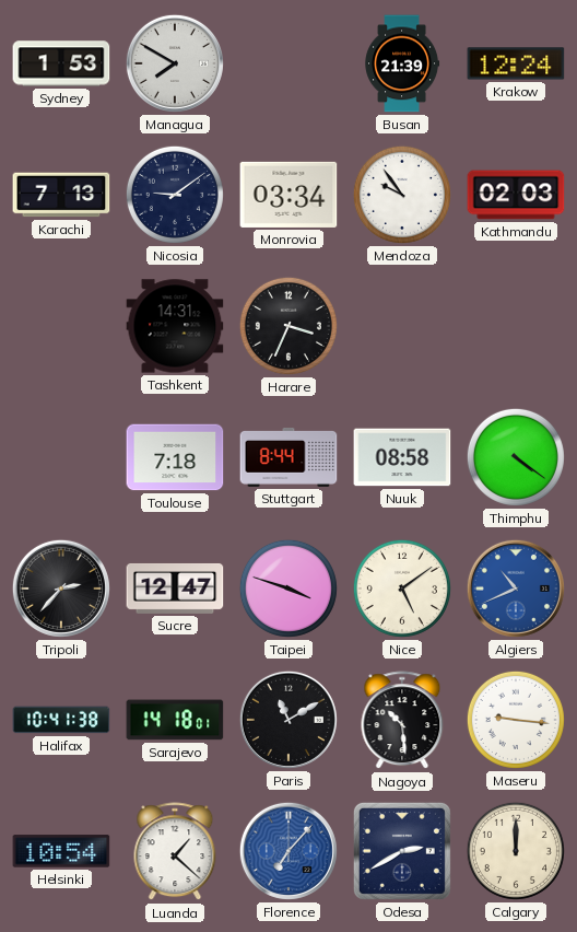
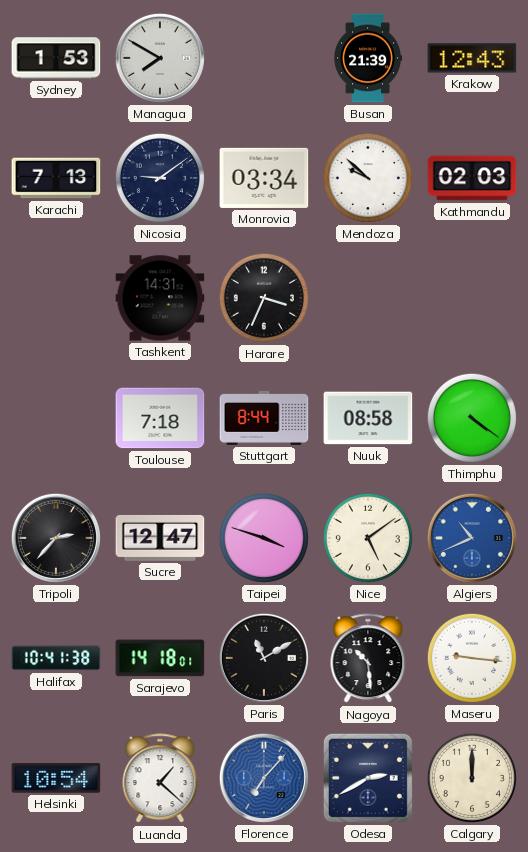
Krakow: 12:24 -> 12:43 (472, 58)
Mendoza: 9:54 -> 9:52 (368, 178)
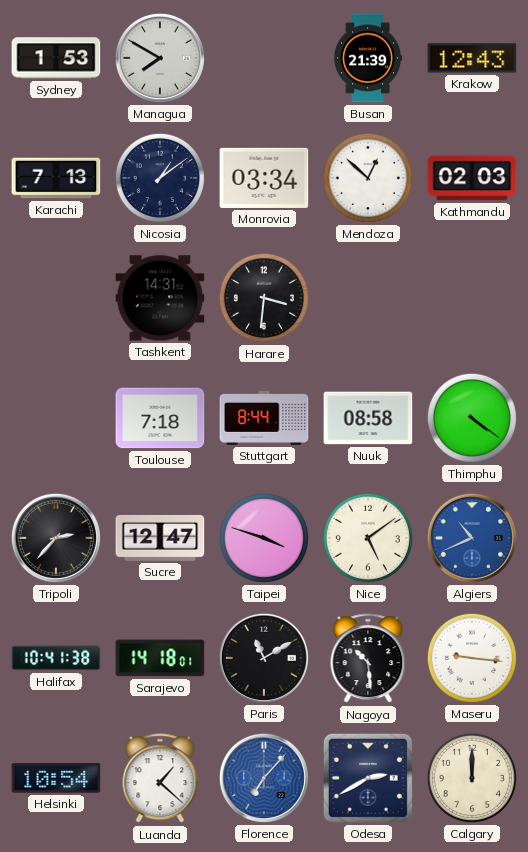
Nicosia: 9:09 -> 1:09 (160, 178)
Mendoza: 9:52 -> 12:52 (368, 178)
Harare: 3:34 -> 3:31 (264, 298)
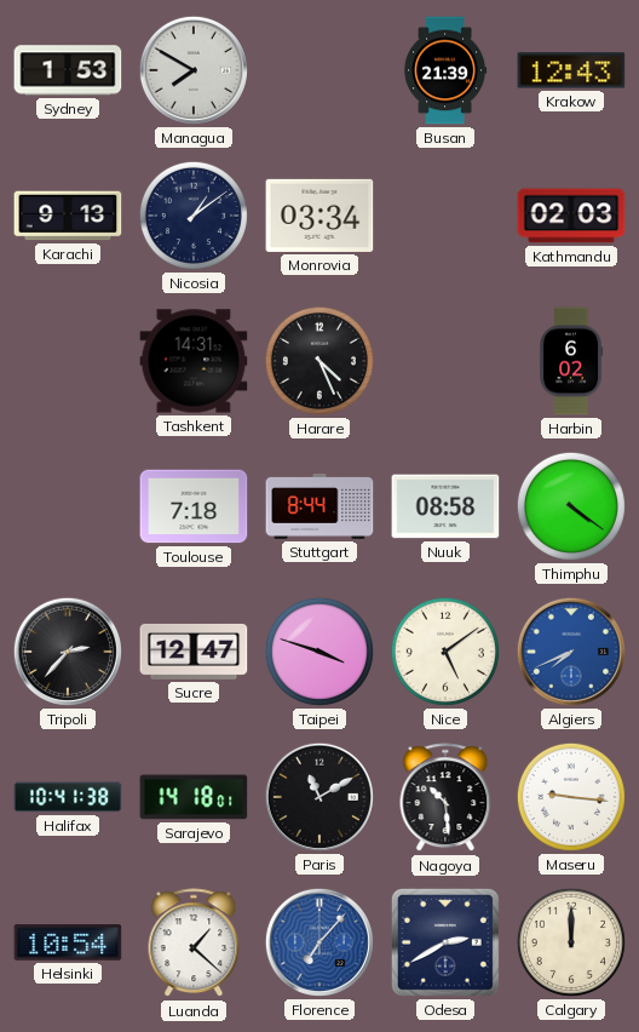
Karachi: 7:13 -> 9:13 (68, 216)
Mendoza: 12:52 -> none (368, 178)
Harare: 3:31 -> 4:26 (319, 361)
Harbin: none -> 6:02 (572, 361)
Algiers: 10:41 -> 7:41 (571, 652)
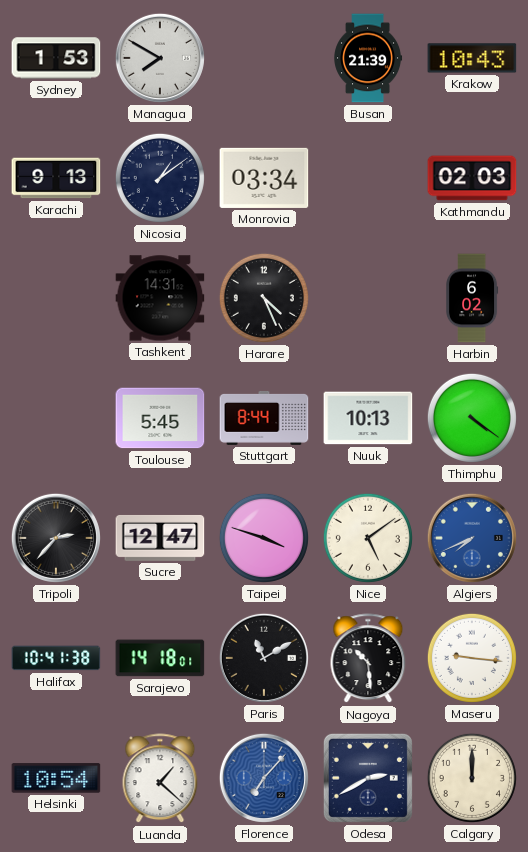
Krakow: 12:43 -> 10:43 (472, 58)
Toulouse: 7:18 -> 5:45 (160, 418)
Nuuk: 08:58 -> 10:13 (368, 418)
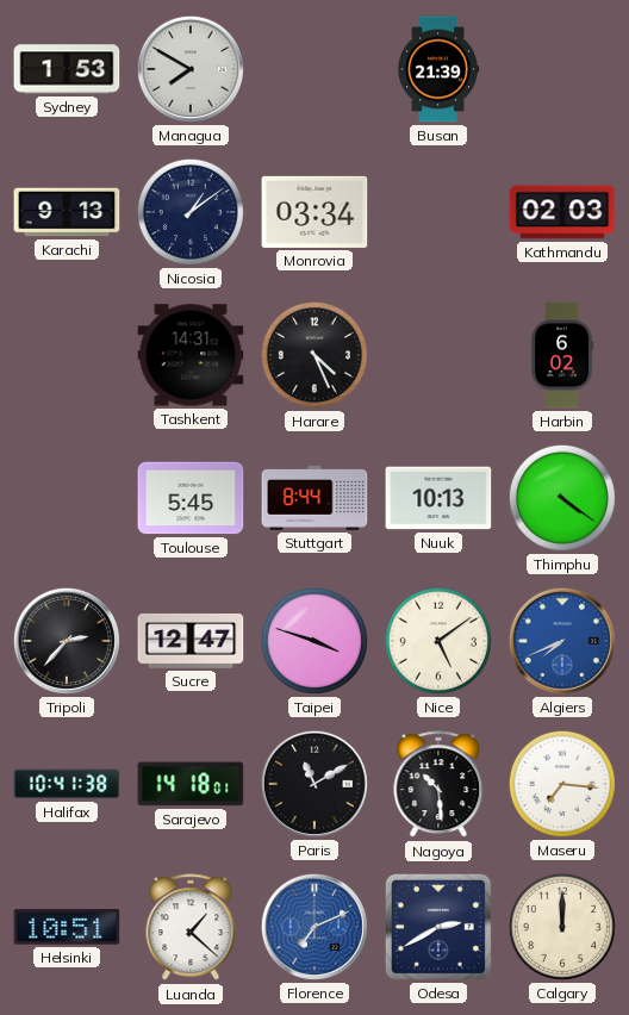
Krakow: 10:43 -> none (472, 58)
Maseru: 9:16 -> 7:16 (562, 784)
Helsinki: 10:54 -> 10:51 (67, 927)
Florence: 7:07 -> 7:11 (314, 927)
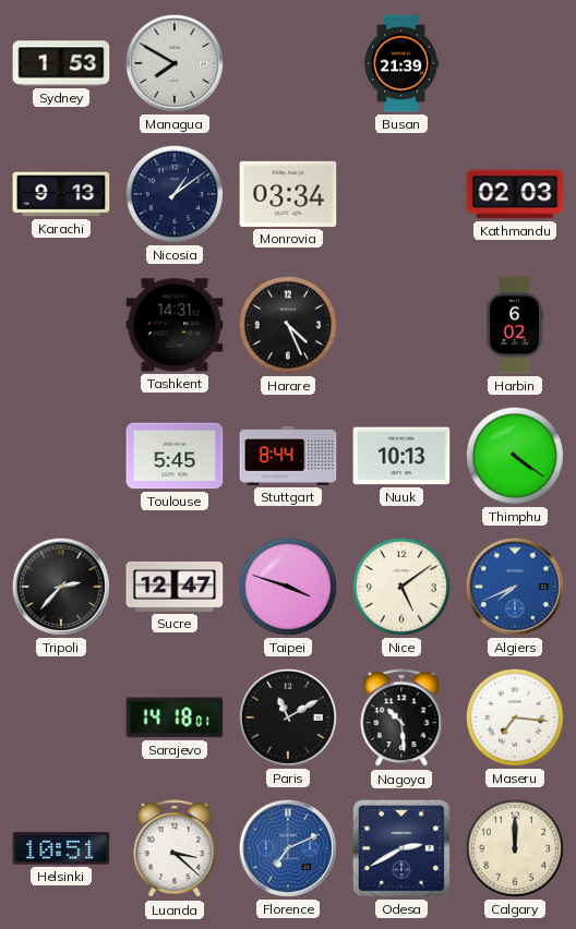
Halifax: 10:41 -> none (67, 784)
Luanda: 1:22 -> 3:22 (175, 849)
